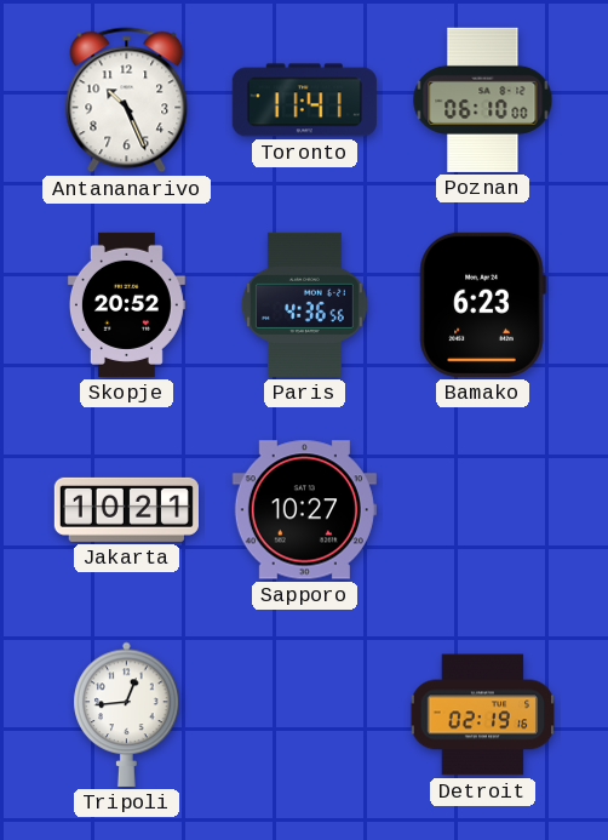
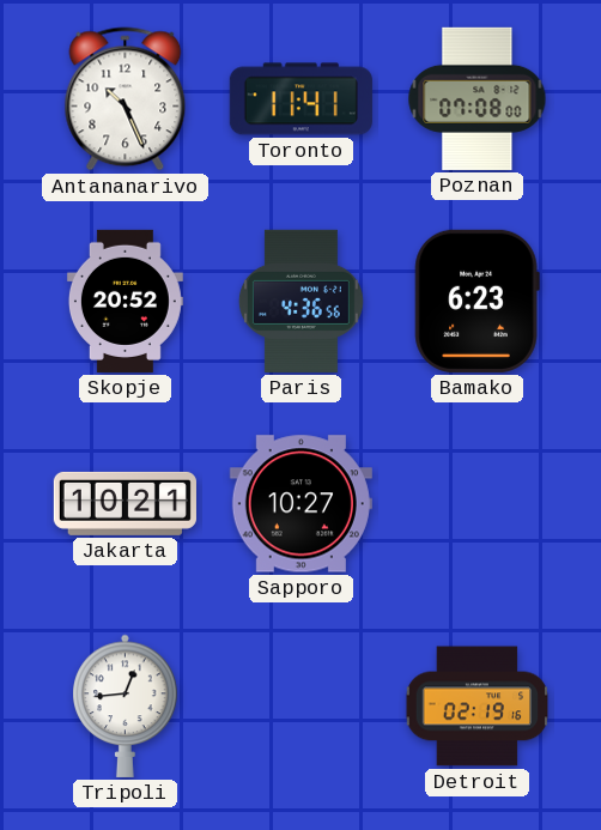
Poznan: 06:10 -> 07:08 (478, 98)
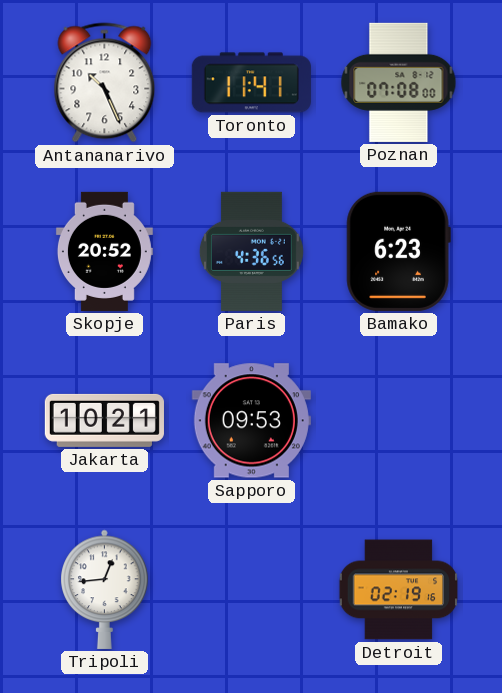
Sapporo: 10:27 -> 09:53 (251, 421)
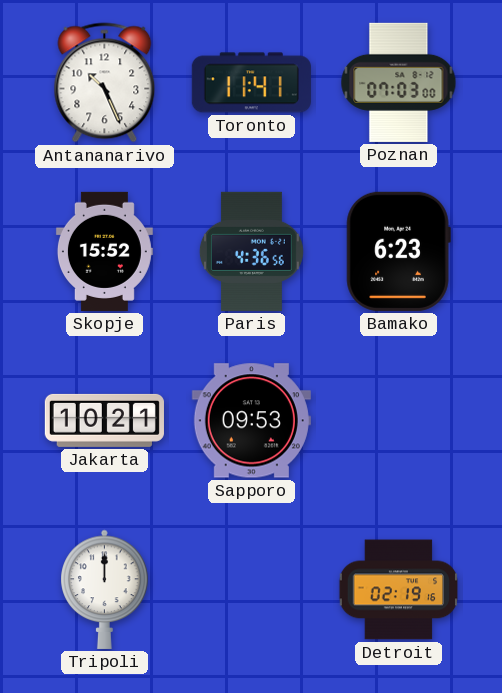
Poznan: 07:08 -> 07:03 (399, 82)
Skopje: 20:52 -> 15:52 (104, 251)
Tripoli: 12:44 -> 12:00 (105, 589)
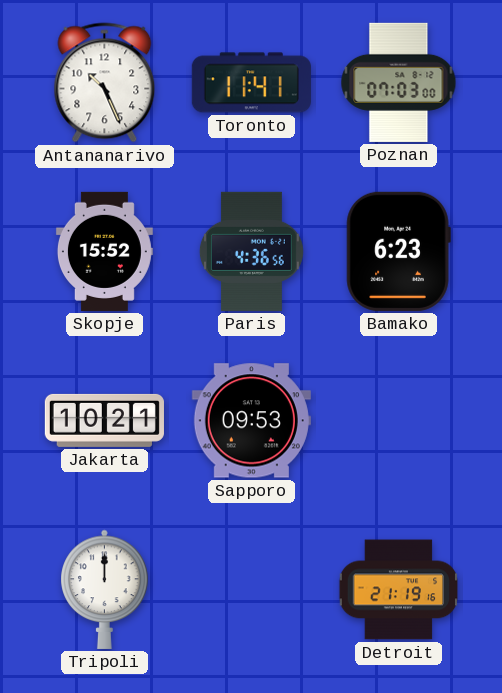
Detroit: 02:19 -> 21:19 (399, 590)
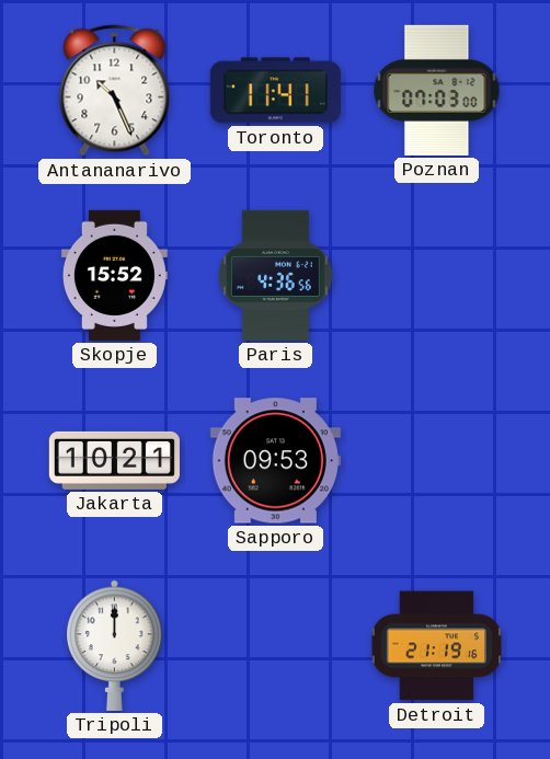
Bamako: 6:23 -> none (398, 251)
